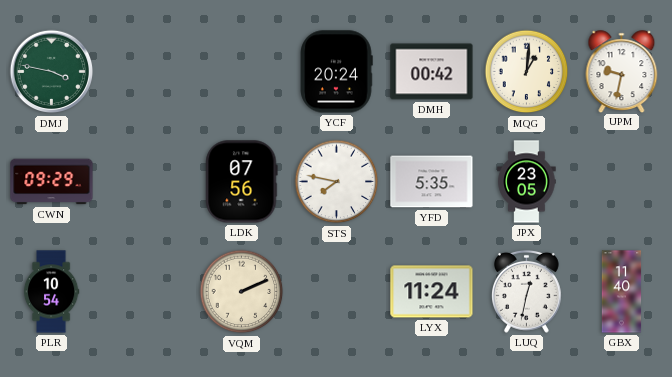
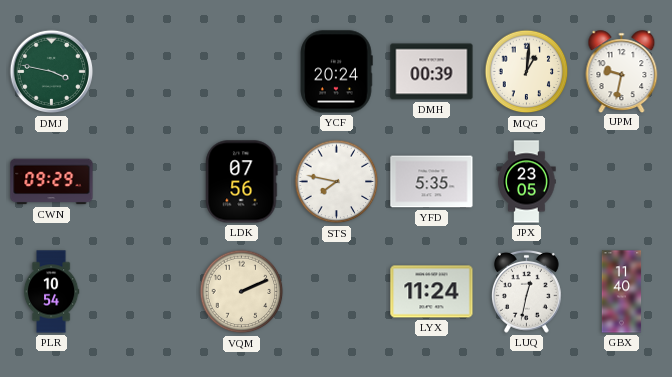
DMH: 00:42 -> 00:39 (432, 72)
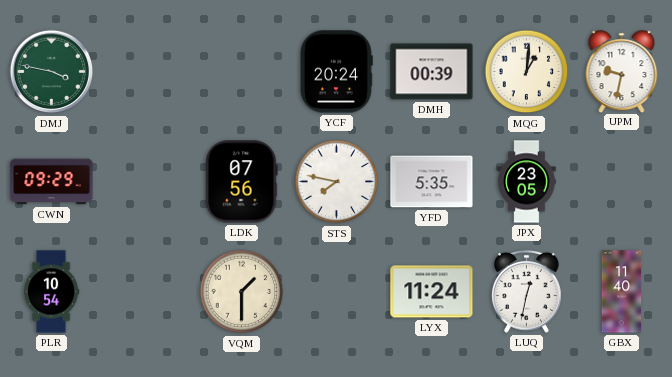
VQM: 2:11 -> 1:30 (242, 292)
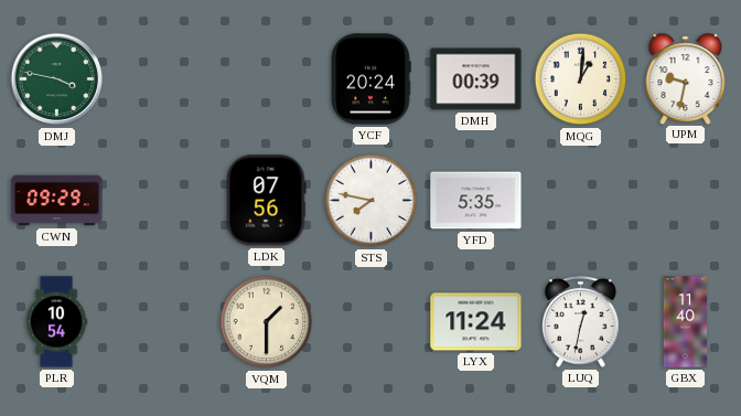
JPX: 23:05 -> none (527, 182)
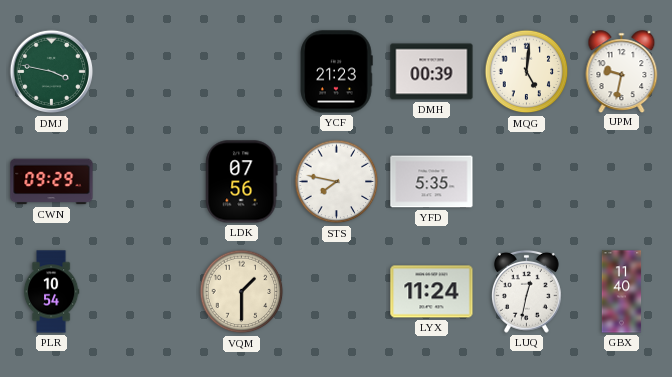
YCF: 20:24 -> 21:23 (336, 72)
MQG: 1:01 -> 5:01 (527, 72)
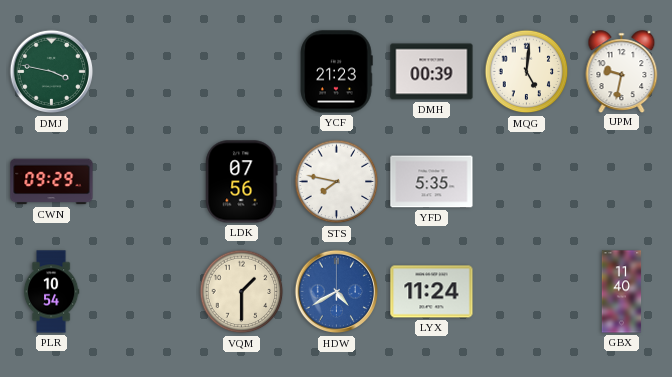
HDW: none -> 4:40 (337, 292)
LUQ: 12:32 -> none (526, 291)
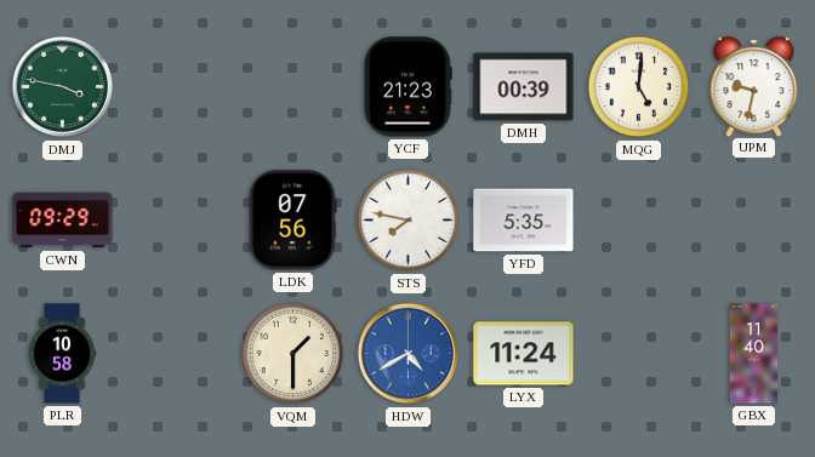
PLR: 10:54 -> 10:58 (62, 354)
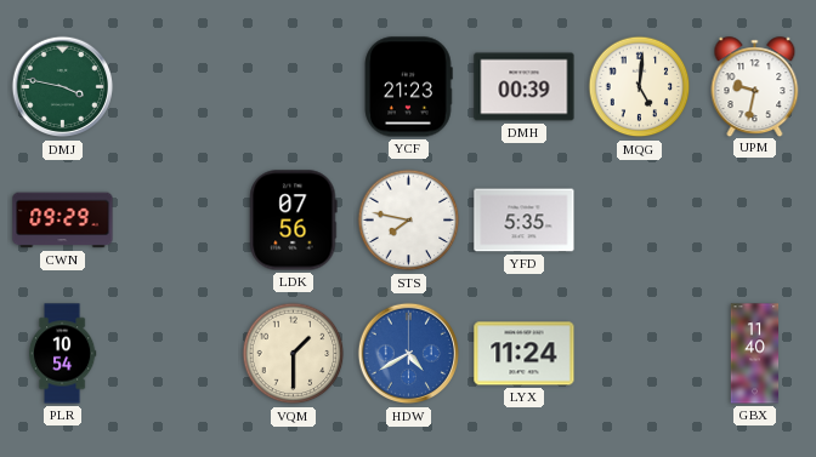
PLR: 10:58 -> 10:54 (62, 354)
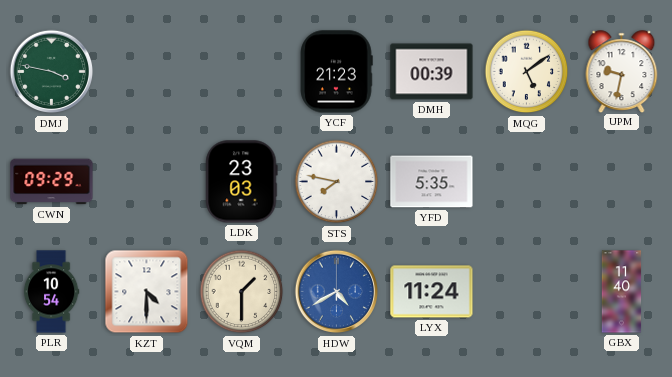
MQG: 5:01 -> 5:09 (527, 72)
LDK: 07:56 -> 23:03 (242, 182)
KZT: none -> 4:30 (147, 292)
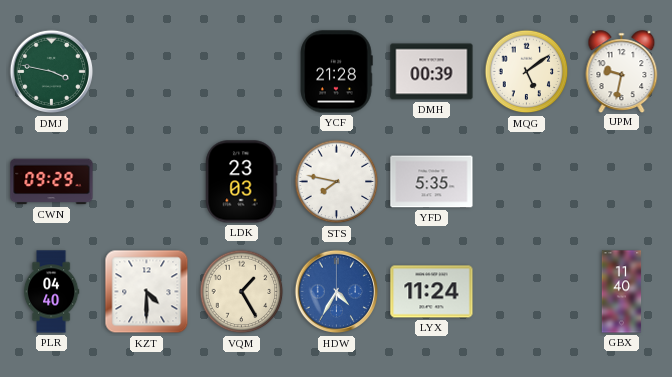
YCF: 21:23 -> 21:28 (336, 72)
PLR: 10:54 -> 04:40 (51, 292)
VQM: 1:30 -> 1:25 (242, 292)
HDW: 4:40 -> 4:35 (337, 292)
